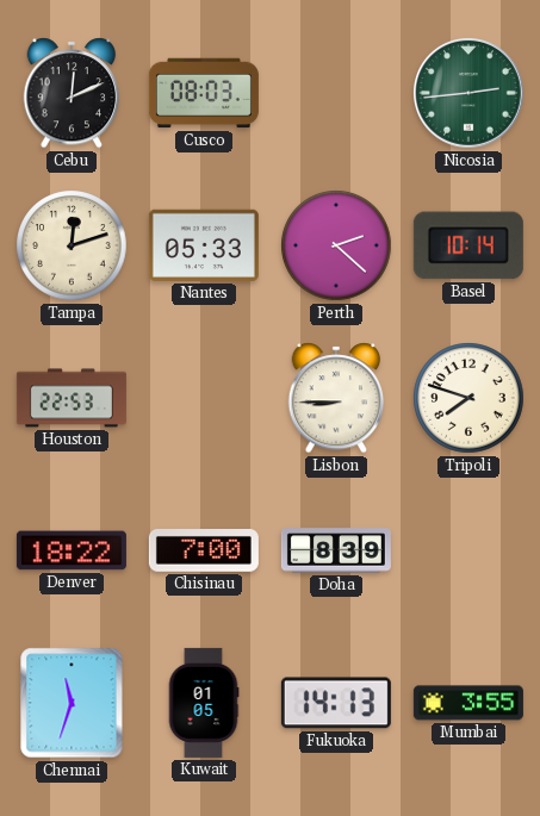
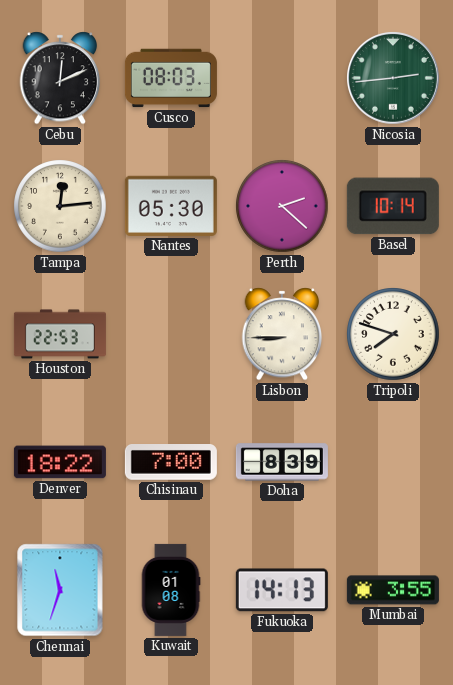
Tampa: 12:12 -> 12:14 (60, 206)
Nantes: 05:33 -> 05:30 (171, 206)
Kuwait: 01:05 -> 01:08 (171, 590)
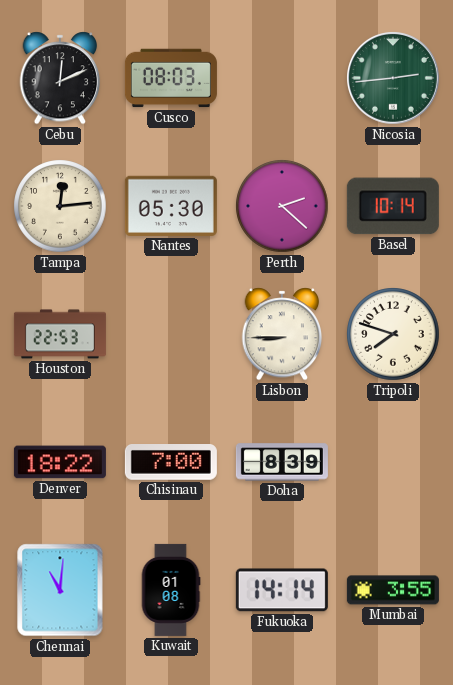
Chennai: 11:33 -> 11:01 (60, 590)
Fukuoka: 14:13 -> 14:14 (282, 590)
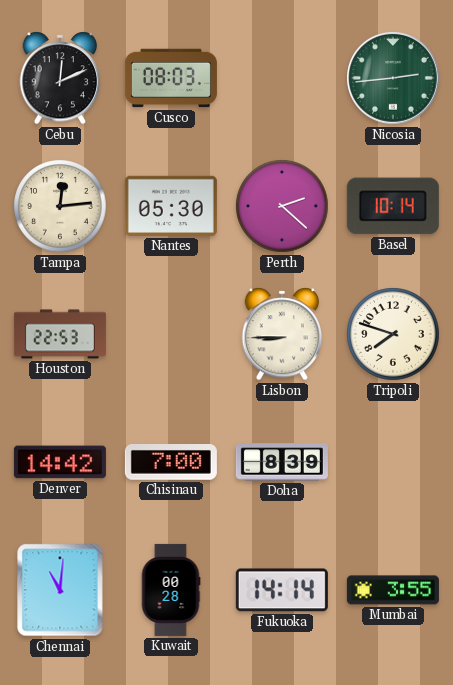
Denver: 18:22 -> 14:42 (60, 462)
Kuwait: 01:08 -> 00:28 (171, 590)
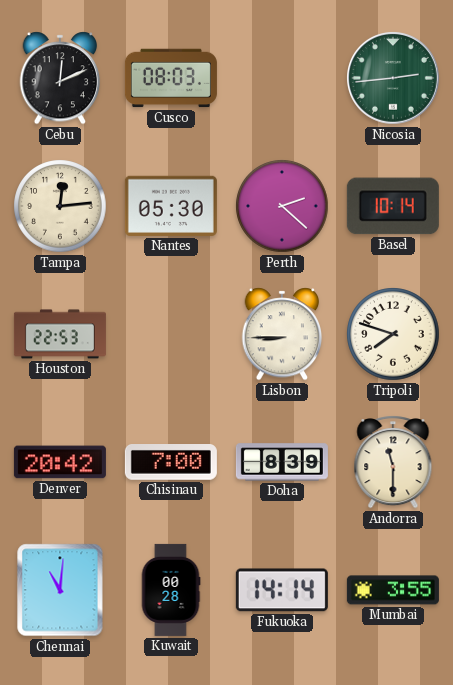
Denver: 14:42 -> 20:42 (60, 462)
Andorra: none -> 11:30 (393, 462)
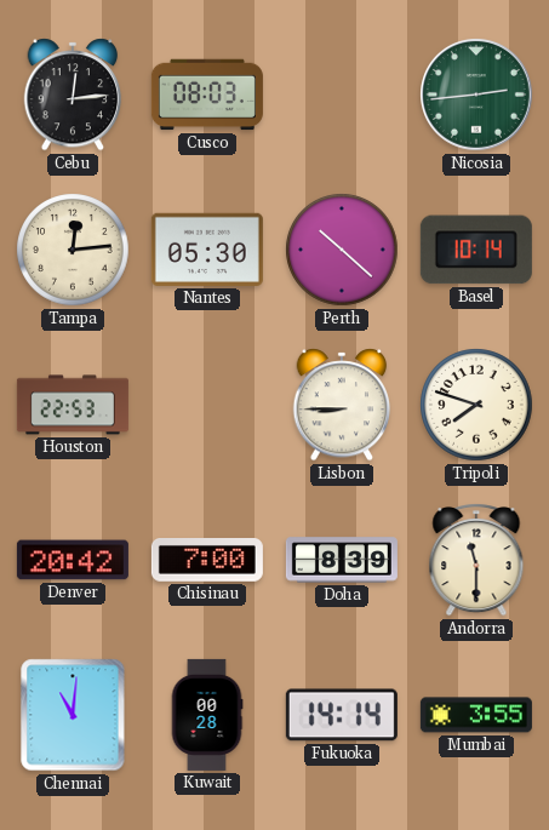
Cebu: 12:11 -> 12:14 (73, 95)
Perth: 2:22 -> 10:22 (342, 250)
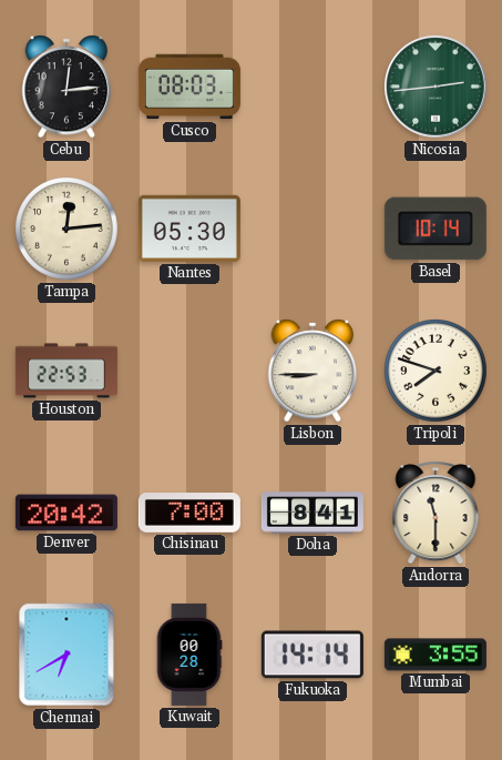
Perth: 10:22 -> none (342, 250)
Doha: 8:39 -> 8:41 (313, 513)
Chennai: 11:01 -> 6:40 (66, 655)
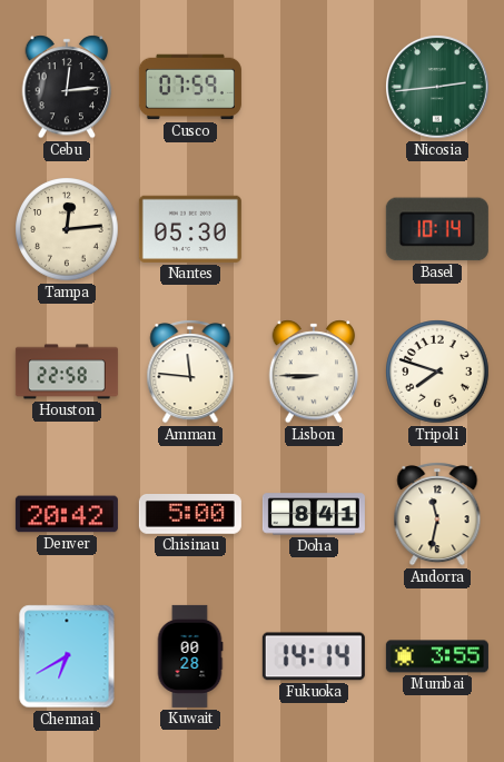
Cusco: 08:03 -> 07:59 (190, 87)
Houston: 22:53 -> 22:58 (67, 372)
Amman: none -> 11:46 (190, 372)
Chisinau: 7:00 -> 5:00 (190, 515)
Andorra: 11:30 -> 11:32 (437, 514)
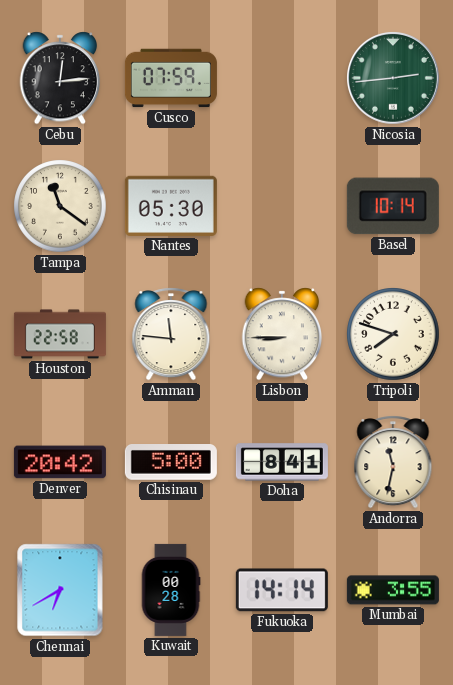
Tampa: 12:14 -> 11:21 (60, 206)
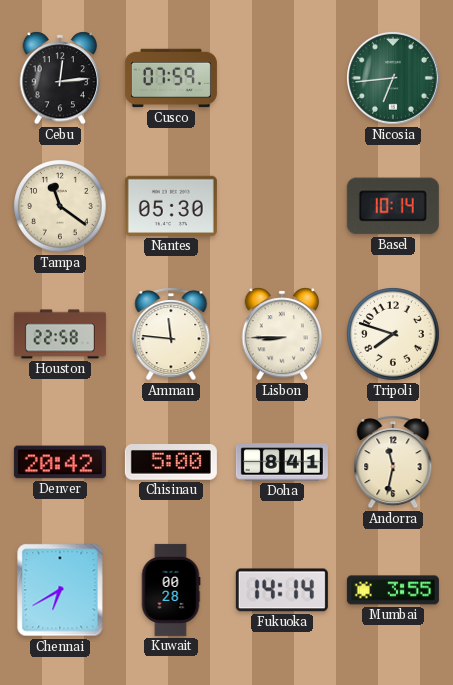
Nicosia: 2:44 -> 6:44 (394, 79)
